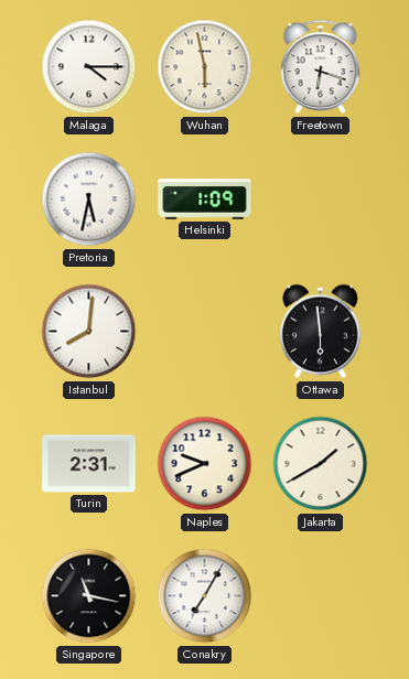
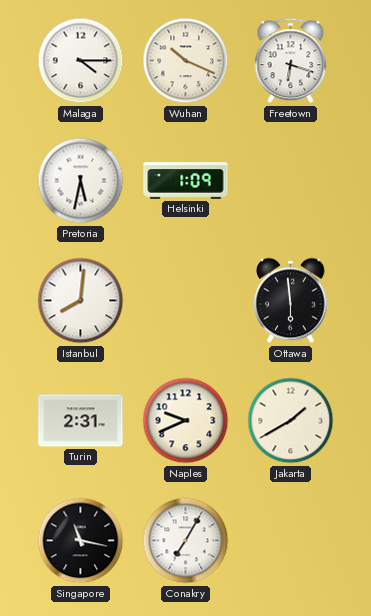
Wuhan: 5:58 -> 10:19 (186, 61)
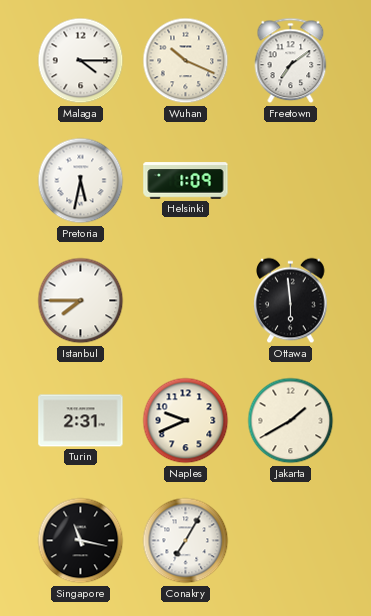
Freetown: 6:18 -> 7:09 (291, 61)
Istanbul: 8:01 -> 7:45 (81, 301)
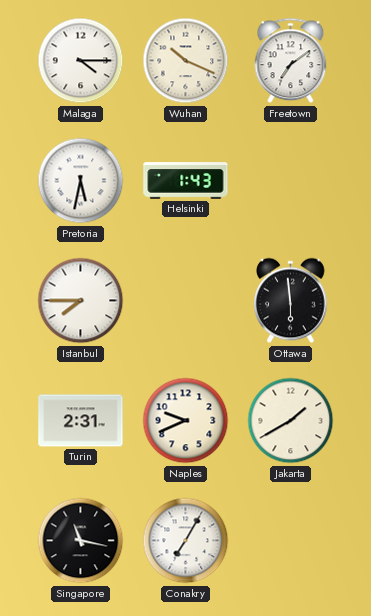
Helsinki: 1:09 -> 1:43 (186, 181)
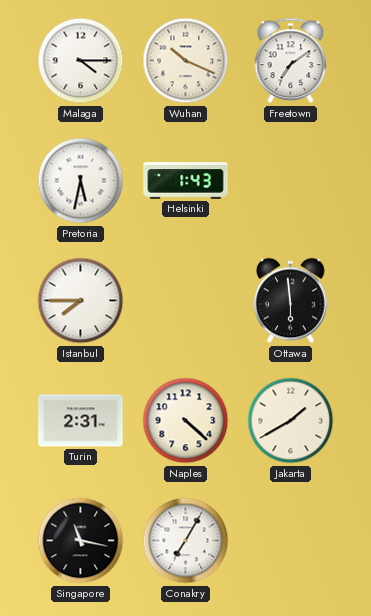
Naples: 9:41 -> 4:22 (186, 421)
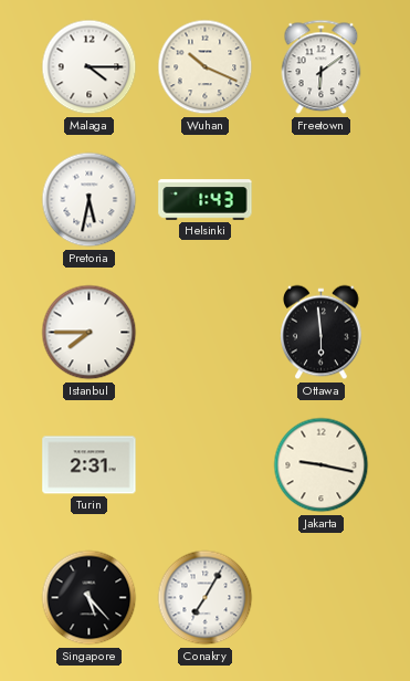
Freetown: 7:09 -> 6:09 (322, 67)
Naples: 4:22 -> none (186, 421)
Jakarta: 1:40 -> 9:17 (322, 465)
Singapore: 11:17 -> 5:23 (90, 598)
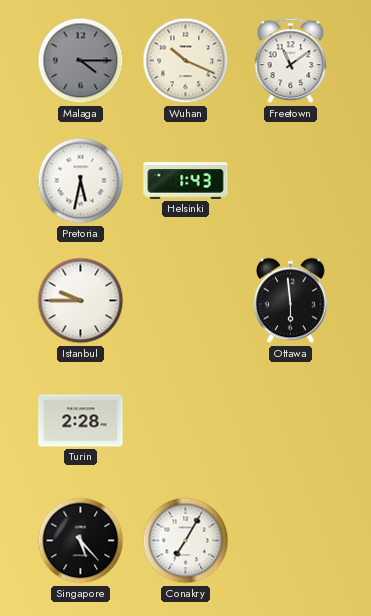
Malaga dial: white -> grey (81, 61)
Freetown: 6:09 -> 11:09 (291, 61)
Istanbul: 7:45 -> 9:45 (81, 301)
Turin: 2:31 -> 2:28 (81, 421)
Jakarta: 9:17 -> none (322, 465)
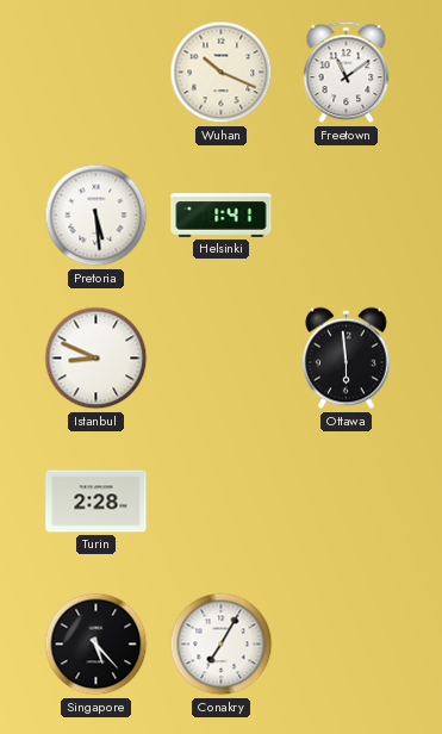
Malaga: 4:15 -> none (81, 61)
Pretoria: 5:32 -> 5:29 (97, 216)
Helsinki: 1:43 -> 1:41 (222, 216)
Istanbul: 9:45 -> 8:49 (97, 359)
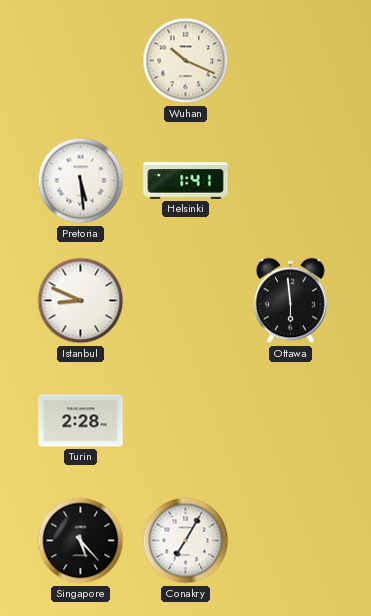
Freetown: 11:09 -> none (347, 73)
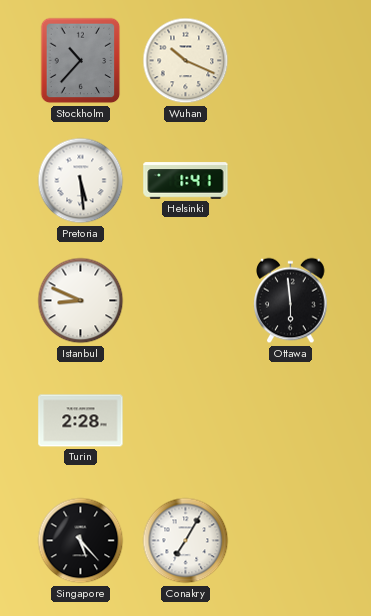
Stockholm: none -> 10:37 (81, 61)
